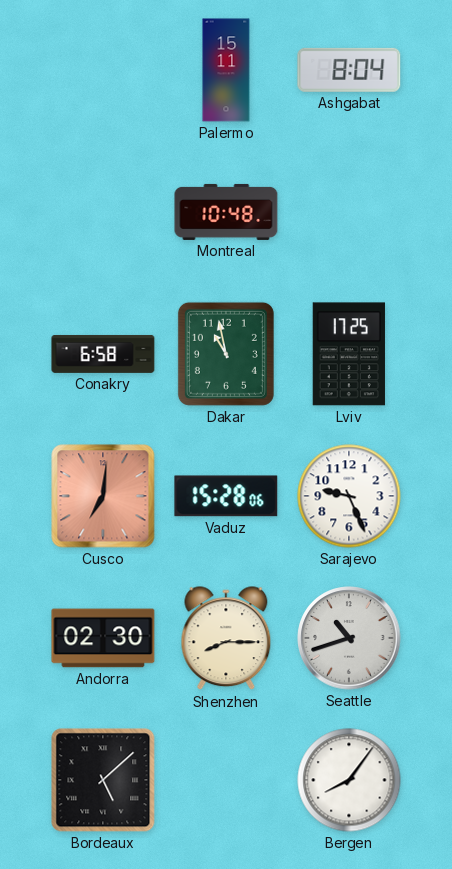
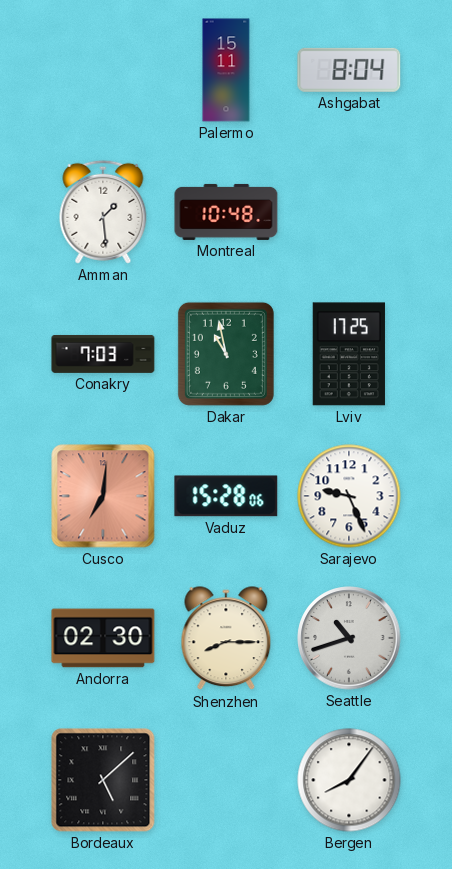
Amman: none -> 1:29 (103, 212)
Conakry: 6:58 -> 7:03 (103, 354)
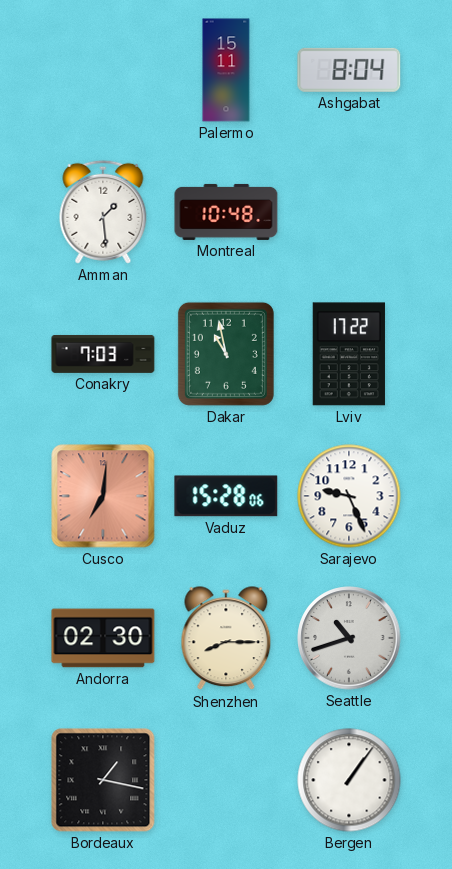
Lviv: 17:25 -> 17:22 (349, 354)
Bordeaux: 5:08 -> 1:17 (103, 780)
Bergen: 8:06 -> 1:06 (349, 780)
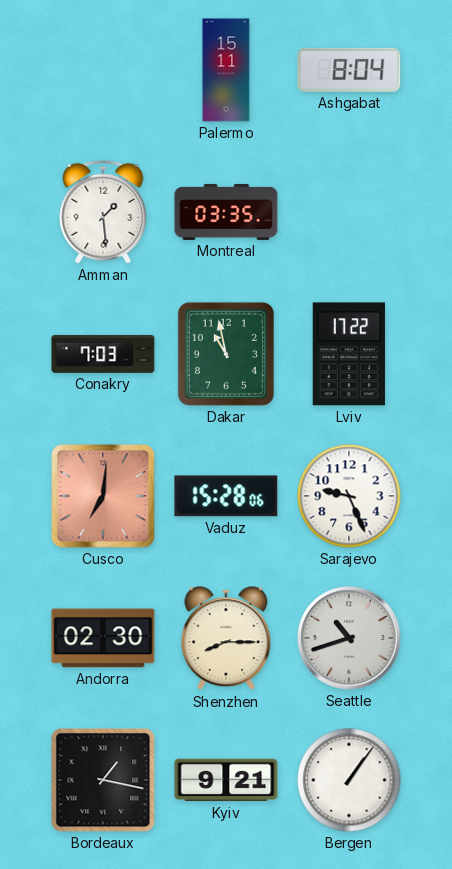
Montreal: 10:48 -> 03:35 (226, 212)
Kyiv: none -> 9:21 (226, 780)
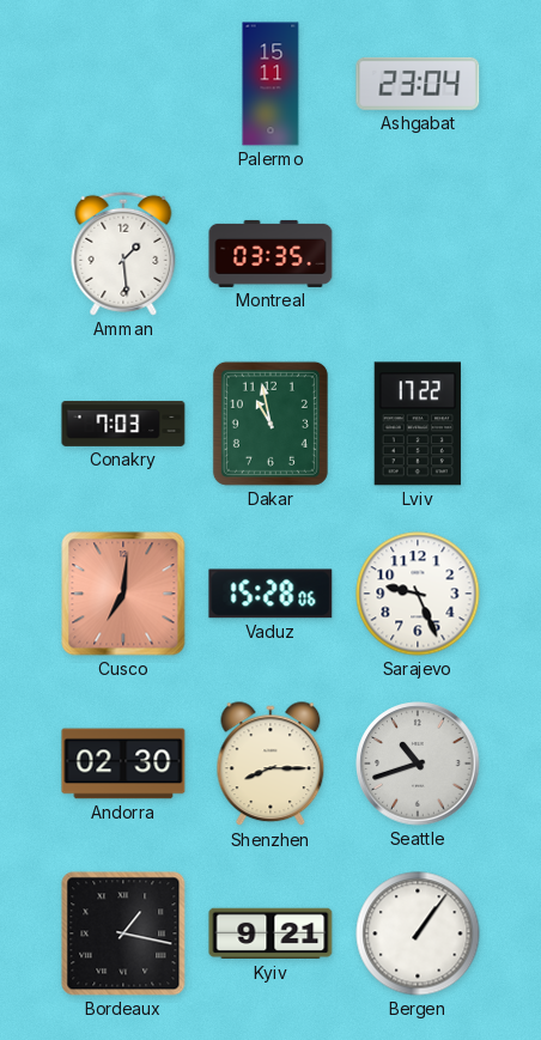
Ashgabat: 8:04 -> 23:04 (418, 84)
